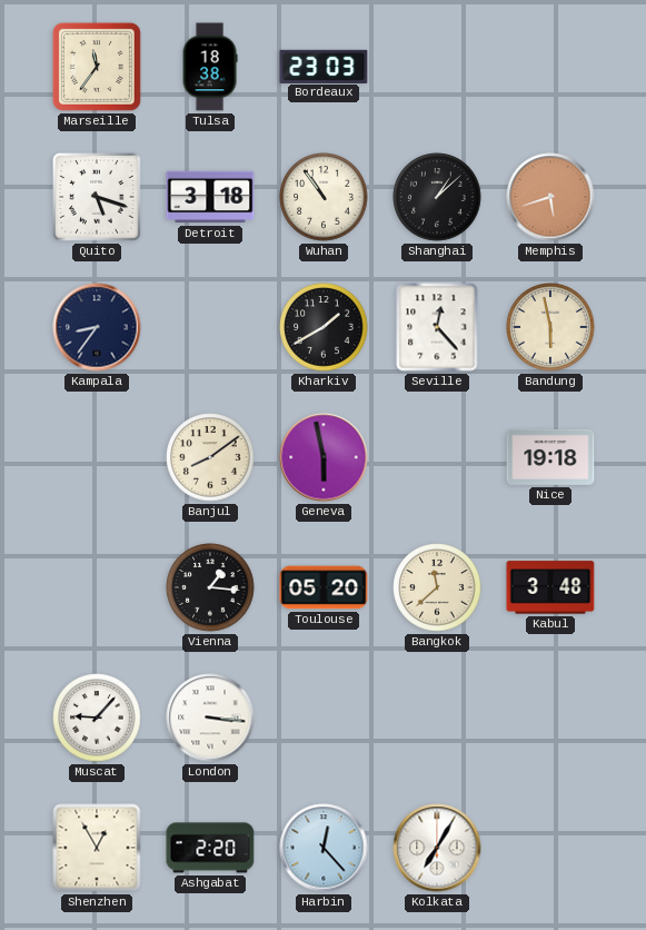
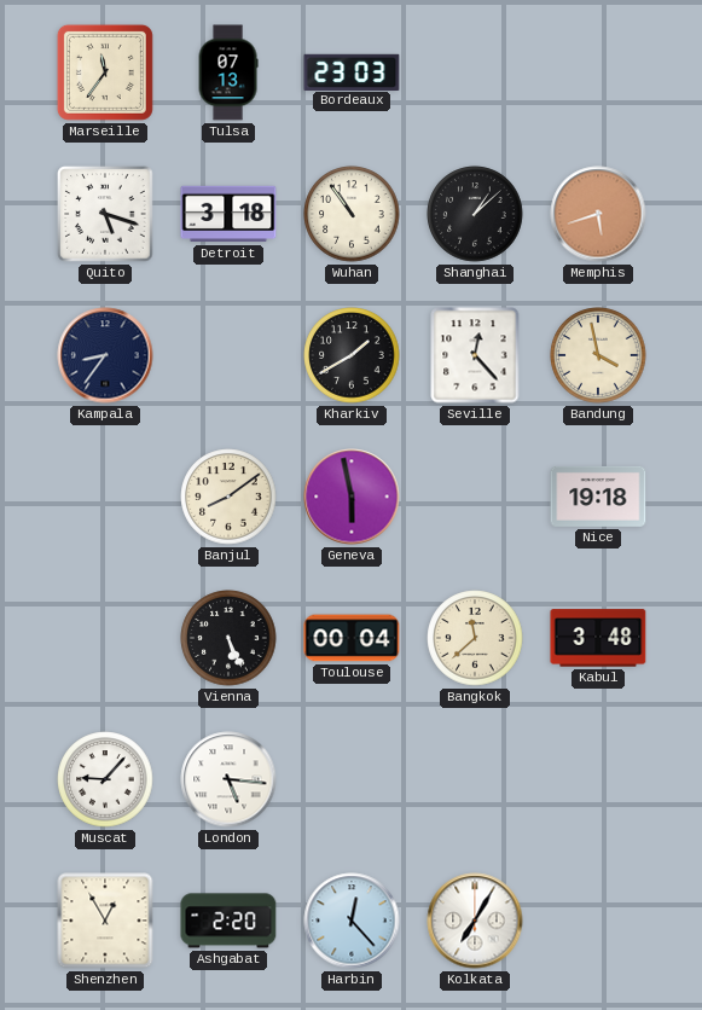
Tulsa: 18:38 -> 07:13 (228, 72)
Bandung: 5:58 -> 3:58 (598, 355)
Vienna: 1:16 -> 5:26 (228, 638)
Toulouse: 05:20 -> 00:04 (352, 638)
London: 3:16 -> 5:16 (228, 779)
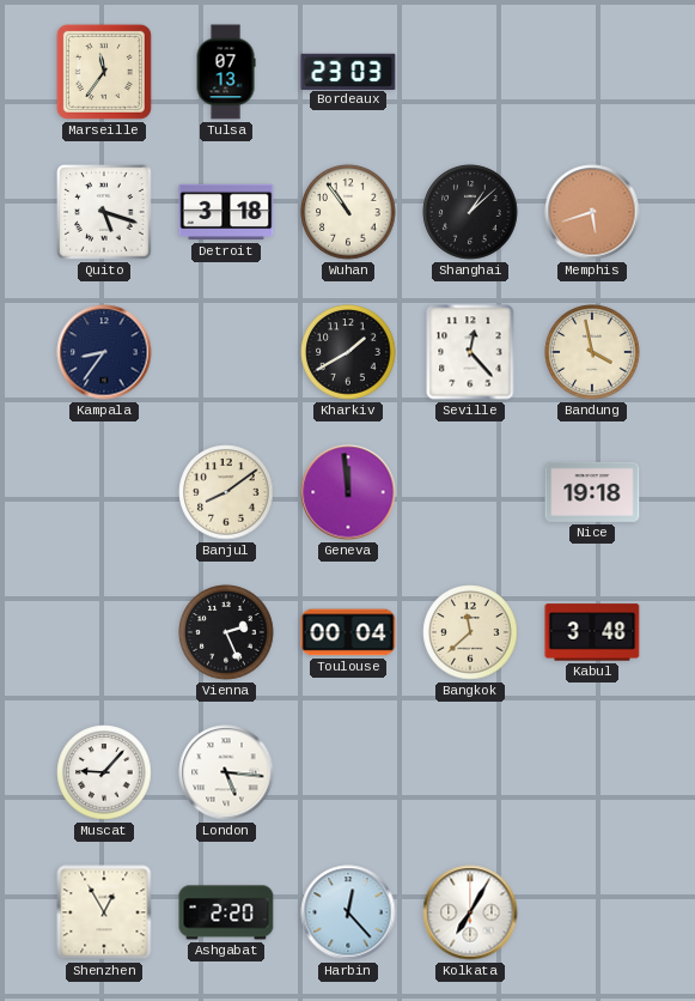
Geneva: 5:58 -> 11:59 (348, 492)
Vienna: 5:26 -> 2:26 (226, 632)
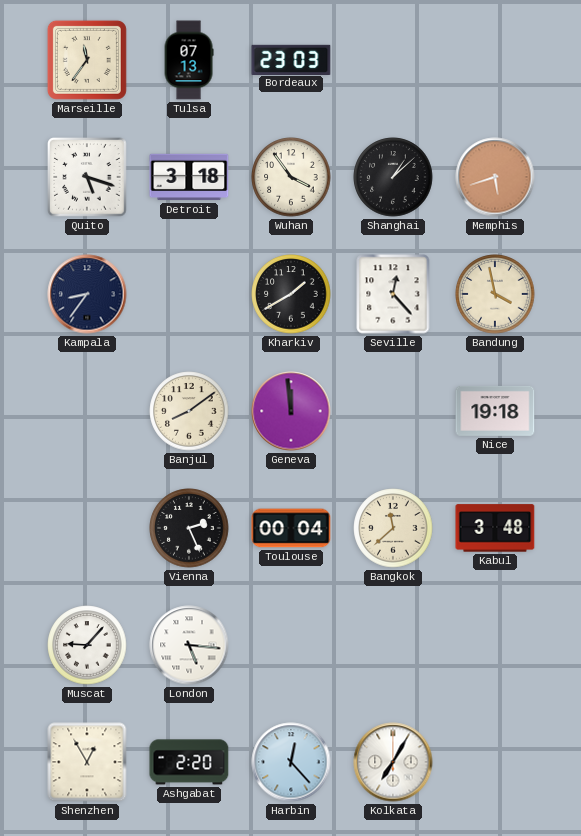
Wuhan: 10:54 -> 3:54 (291, 177)
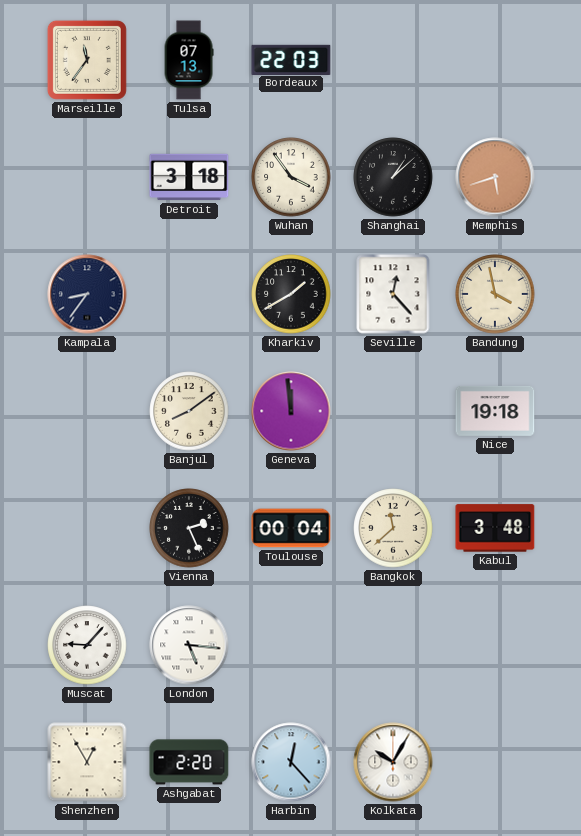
Bordeaux: 23:03 -> 22:03 (291, 59)
Quito: 5:18 -> none (87, 177)
Kolkata: 7:05 -> 10:05 (393, 762)
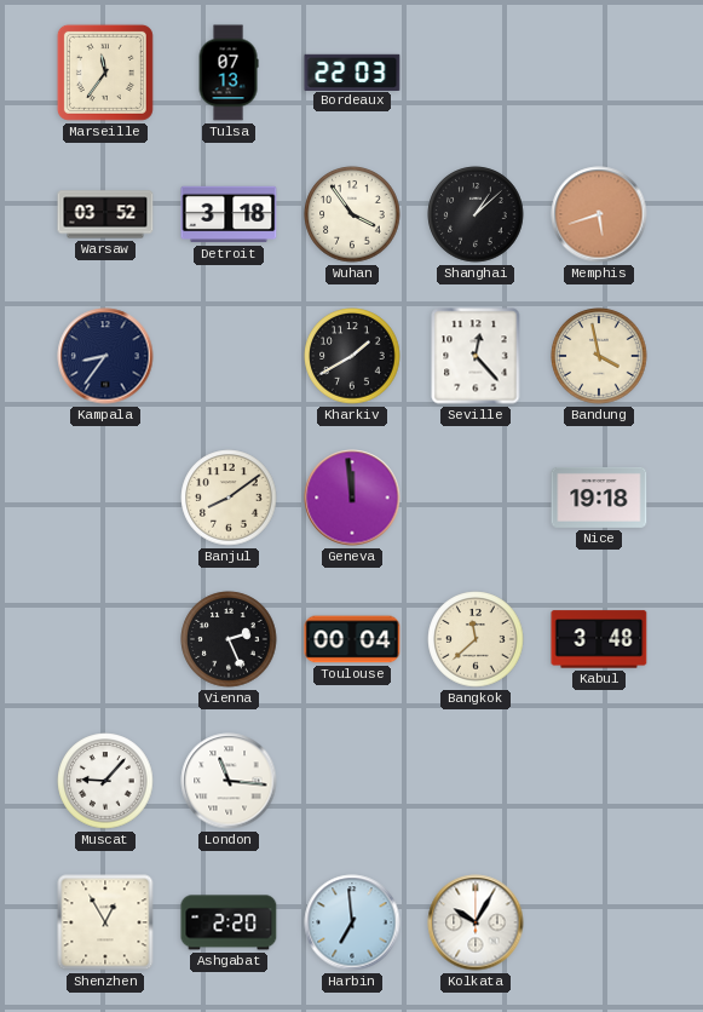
Warsaw: none -> 03:52 (105, 214)
London: 5:16 -> 11:16 (229, 781)
Harbin: 12:23 -> 6:59 (352, 922)
